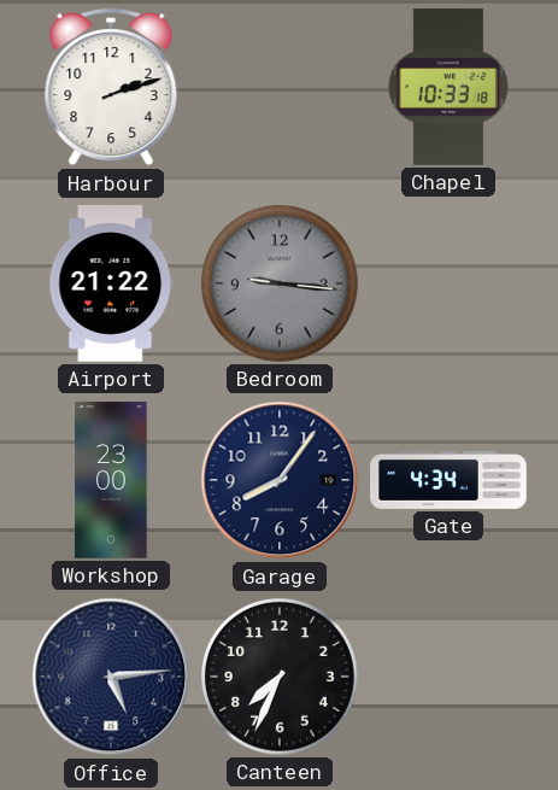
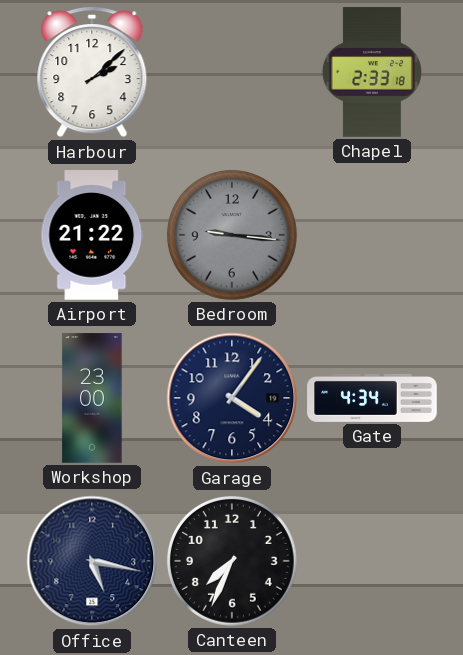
Harbour: 2:12 -> 2:08 (92, 72)
Chapel: 10:33 -> 2:33 (372, 72)
Garage: 8:06 -> 4:06 (232, 398)
Office: 5:14 -> 5:17 (92, 561)
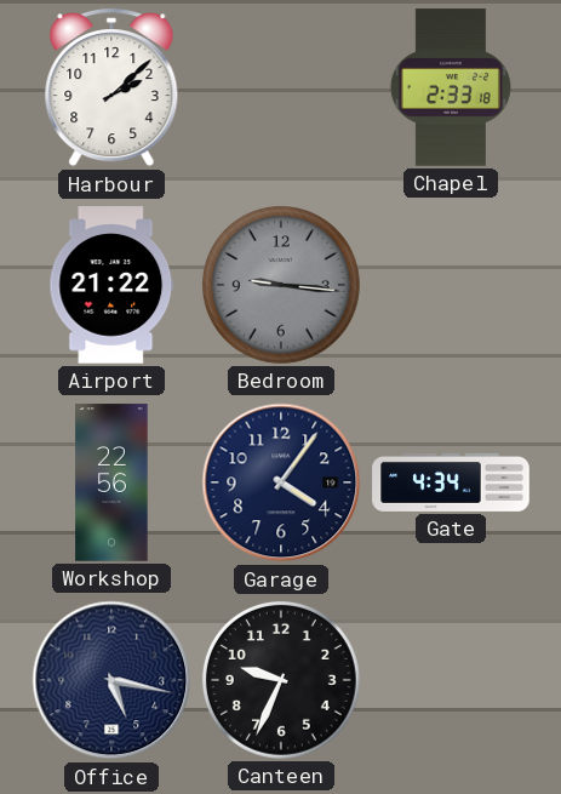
Workshop: 23:00 -> 22:56 (111, 482)
Canteen: 7:34 -> 9:34 (281, 680)
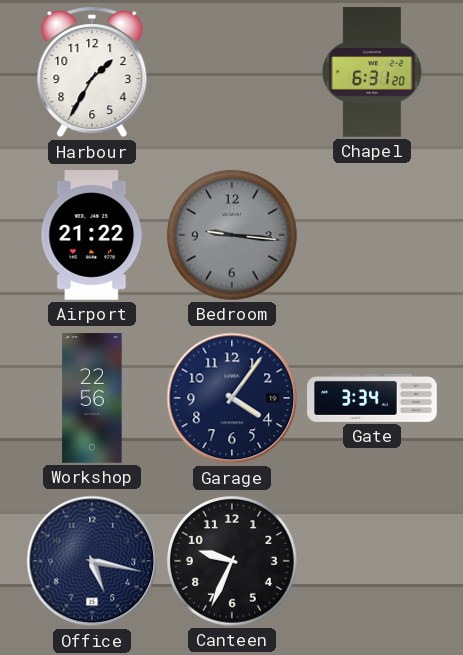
Harbour: 2:08 -> 1:35 (92, 72)
Chapel: 2:33 -> 6:31 (372, 72)
Gate: 4:34 -> 3:34 (372, 398)
